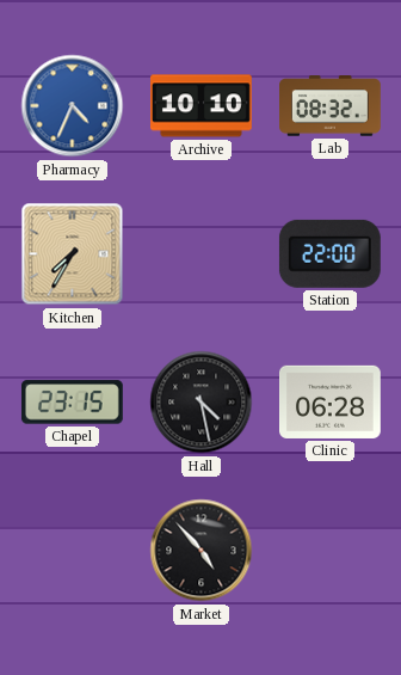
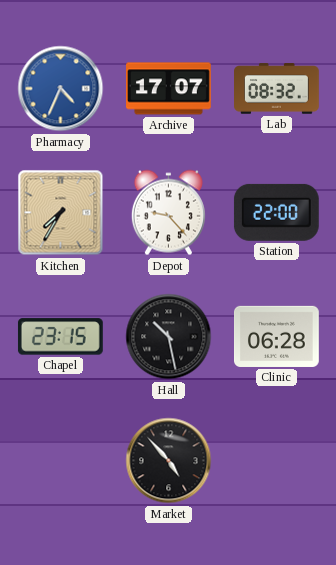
Archive: 10:10 -> 17:07 (169, 89)
Depot: none -> 9:23 (168, 213)
Hall: 4:28 -> 10:28 (169, 337)
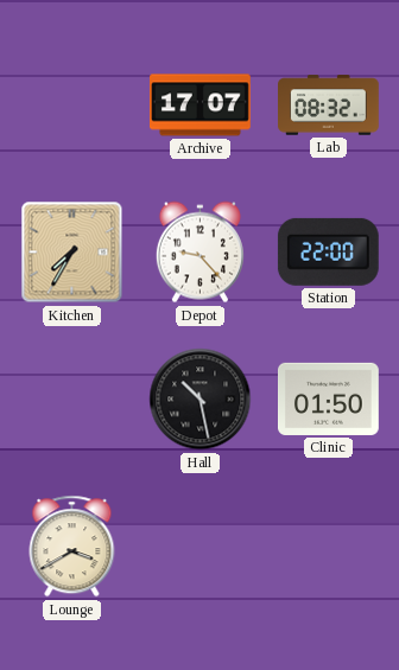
Pharmacy: 4:34 -> none (61, 89)
Chapel: 23:15 -> none (60, 337)
Clinic: 06:28 -> 01:50 (329, 398)
Lounge: none -> 3:40 (72, 547)
Market: 4:53 -> none (169, 461)
